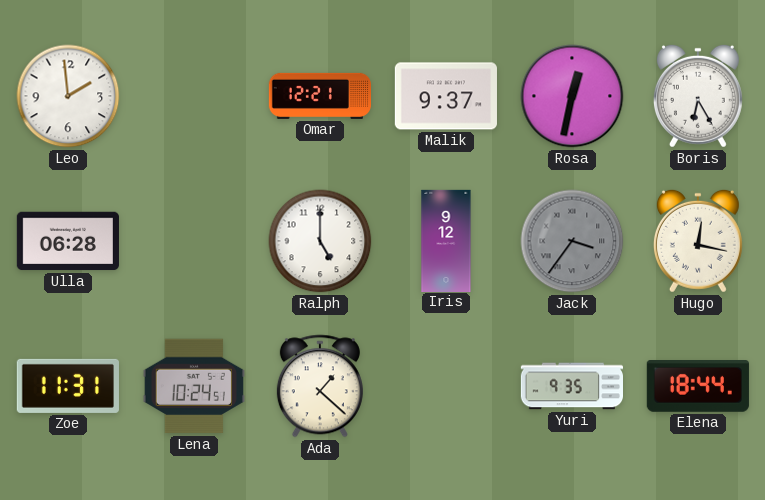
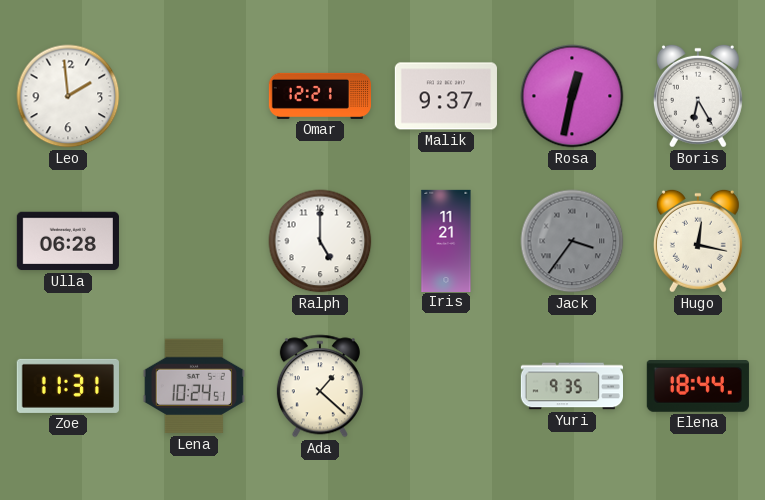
Iris: 9:12 -> 11:21 (446, 240)
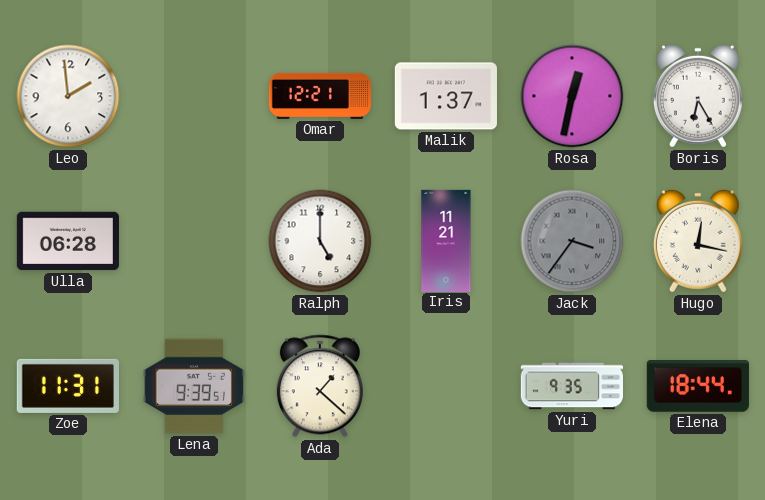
Malik: 9:37 -> 1:37 (446, 96)
Lena: 10:24 -> 9:39 (194, 386)
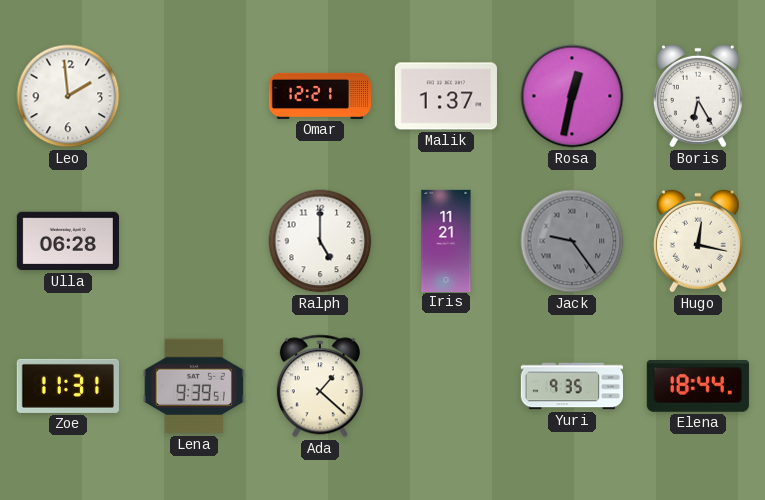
Jack: 3:36 -> 9:24 (572, 241)
